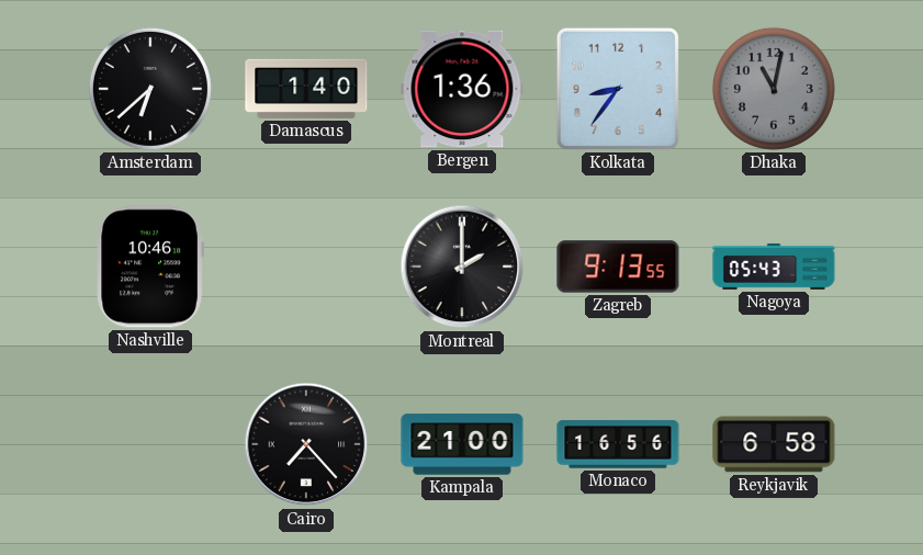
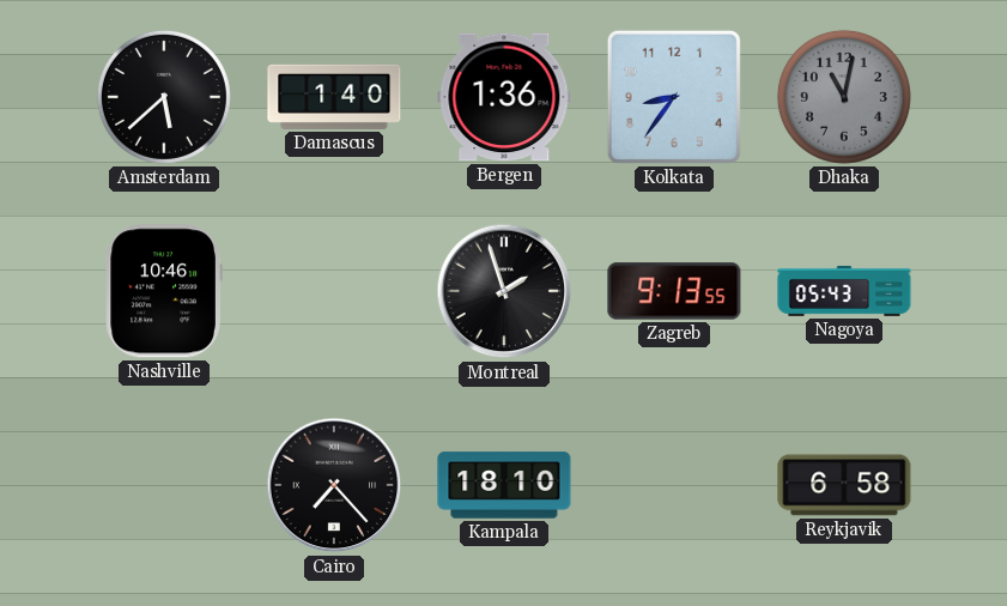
Amsterdam: 6:38 -> 5:38 (164, 97)
Montreal: 2:00 -> 1:57 (504, 291)
Kampala: 21:00 -> 18:10 (504, 485)
Monaco: 16:56 -> none (618, 444)
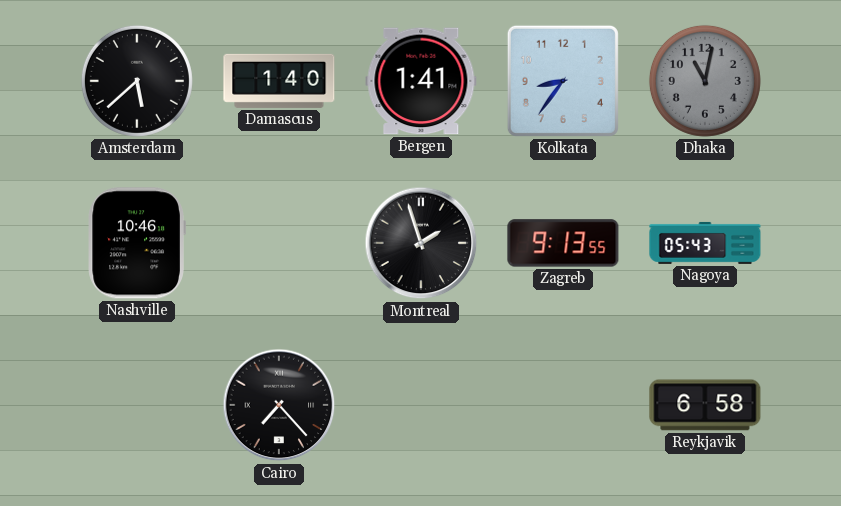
Bergen: 1:36 -> 1:41 (421, 81)
Kampala: 18:10 -> none (504, 485)
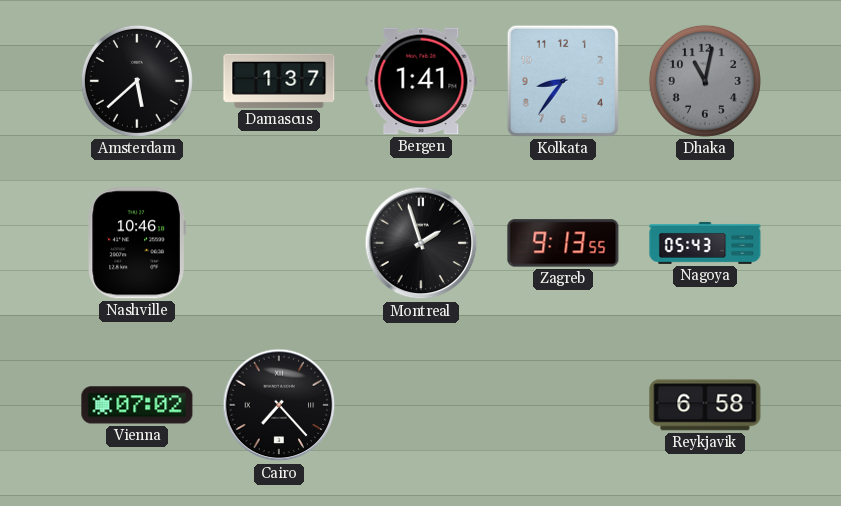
Damascus: 1:40 -> 1:37 (279, 81)
Vienna: none -> 07:02 (137, 405)
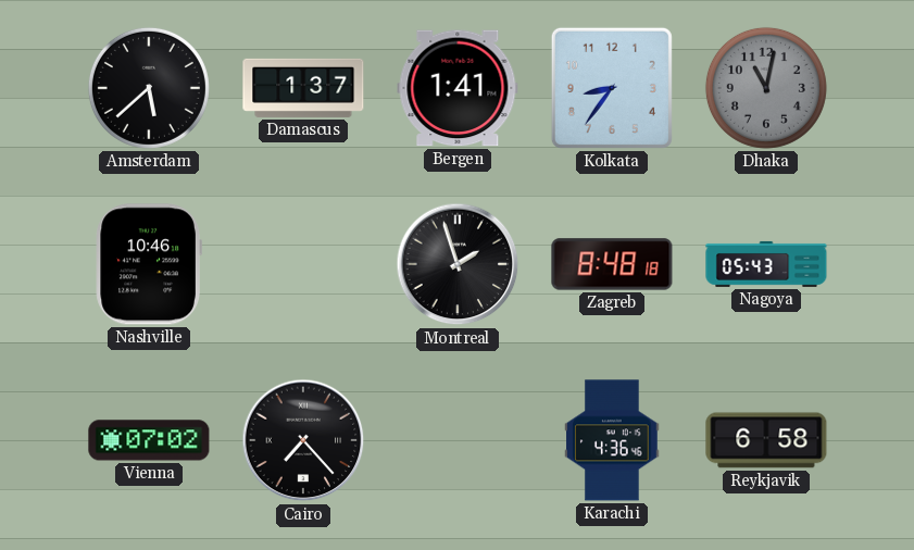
Zagreb: 9:13 -> 8:48 (612, 264)
Karachi: none -> 4:36 (612, 440)
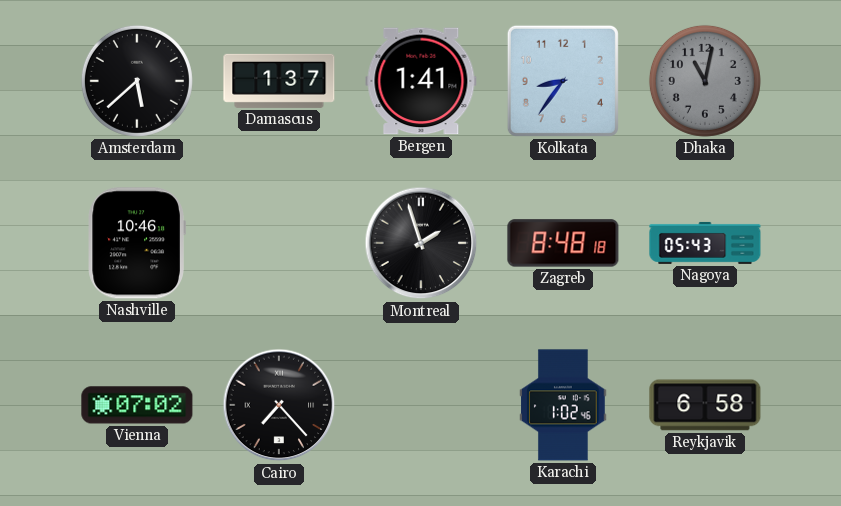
Karachi: 4:36 -> 1:02 (563, 405)
